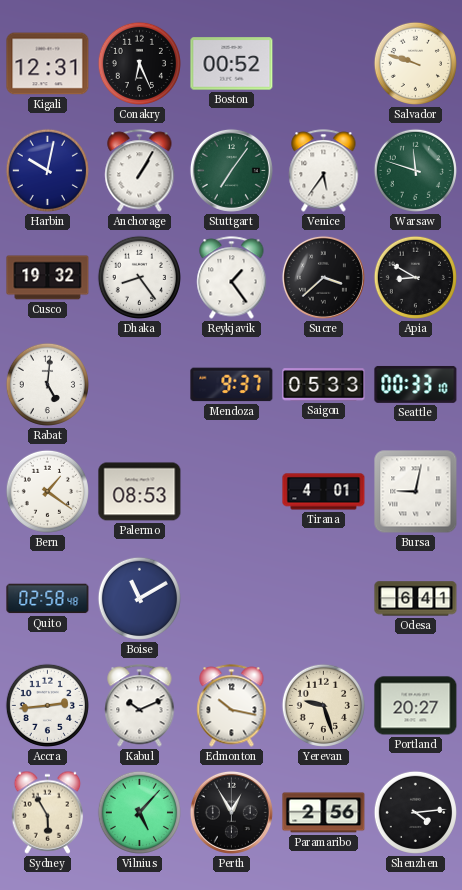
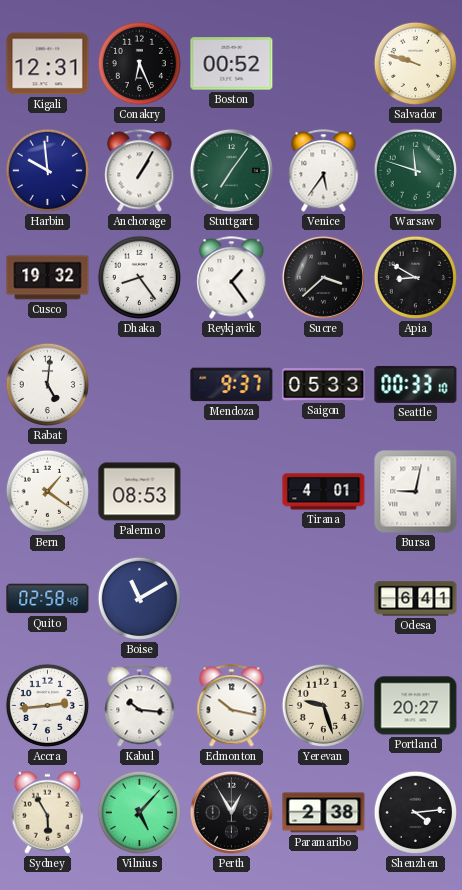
Harbin: 10:02 -> 9:59 (47, 170)
Kabul: 10:11 -> 10:16 (140, 706)
Paramaribo: 2:56 -> 2:38 (324, 813)
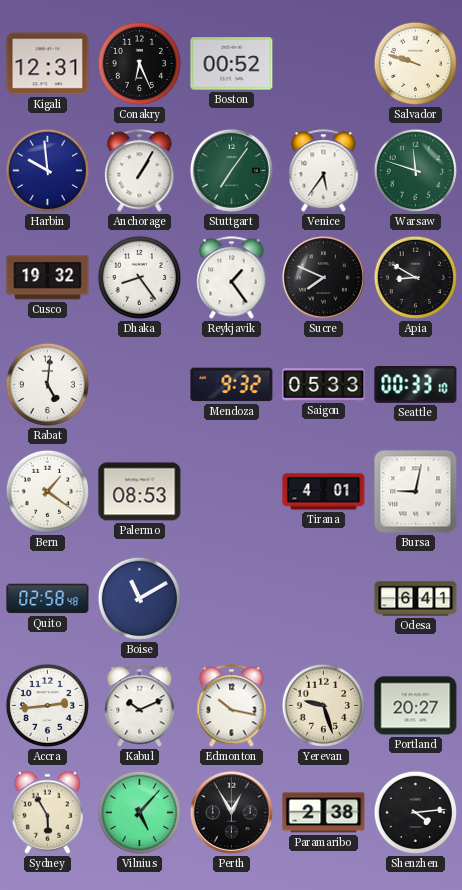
Sucre: 3:38 -> 7:49 (323, 277)
Mendoza: 9:37 -> 9:32 (232, 385)
Kabul: 10:16 -> 10:11 (140, 706)
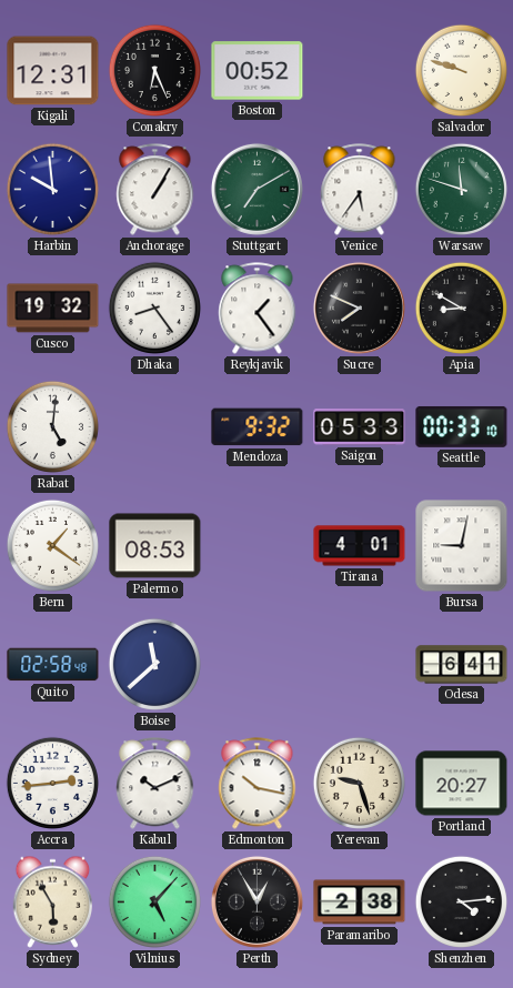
Stuttgart: 7:06 -> 7:10 (256, 189)
Boise: 11:10 -> 11:38 (154, 664)
